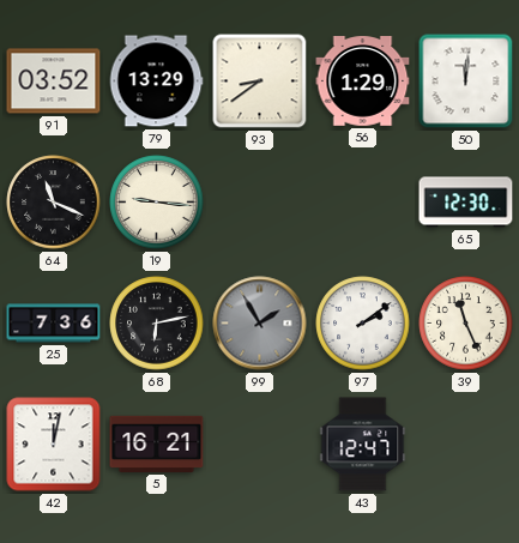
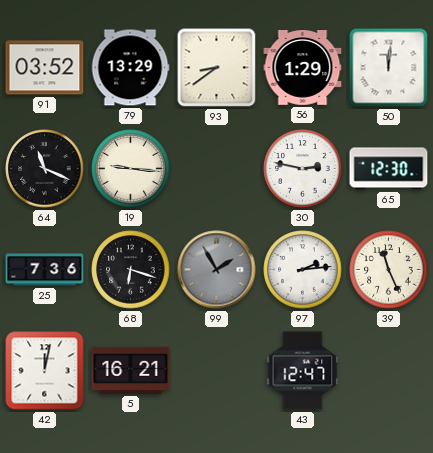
30: none -> 2:47 (303, 169)
68: 6:13 -> 6:18 (131, 270)
97: 2:09 -> 2:14 (303, 270)
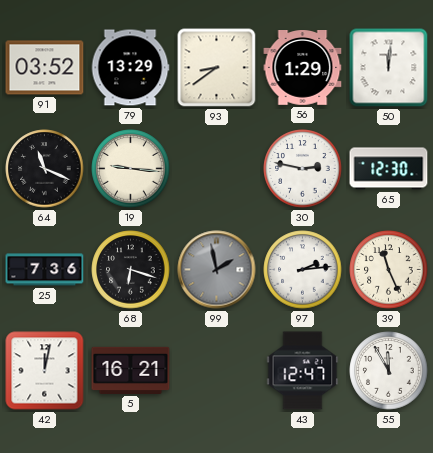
99: 1:55 -> 1:58 (217, 270)
55: none -> 11:55 (389, 371)
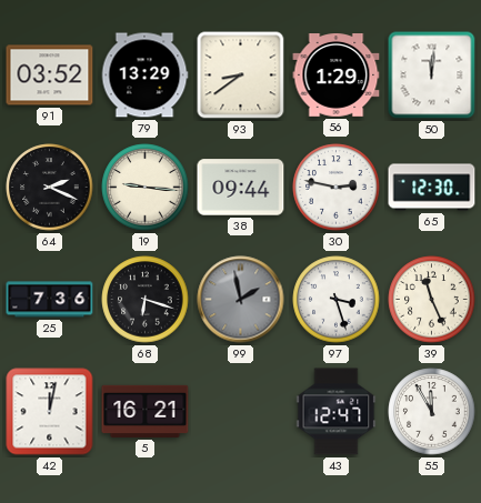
64: 11:19 -> 2:19 (50, 188)
38: none -> 09:44 (241, 188)
97: 2:14 -> 3:27 (337, 300)
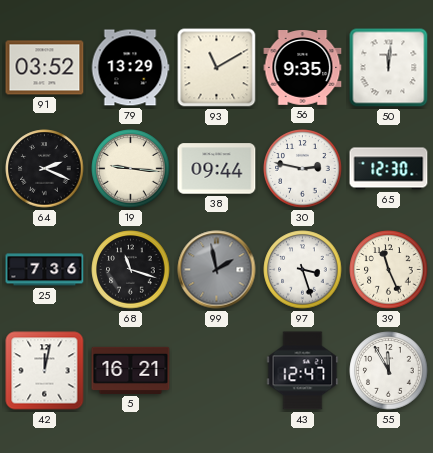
93: 8:39 -> 11:10 (217, 68)
56: 1:29 -> 9:35 (303, 68)
68: 6:18 -> 11:18 (131, 270)
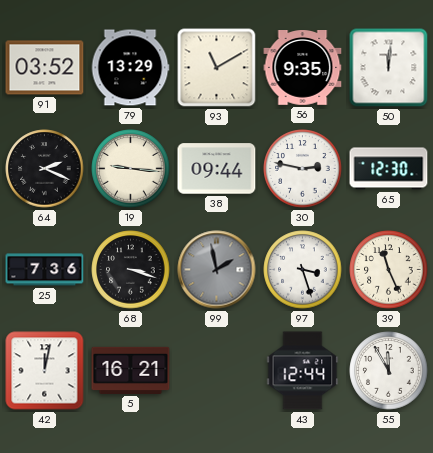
68: 11:18 -> 3:18 (131, 270)
43: 12:47 -> 12:44 (303, 371)
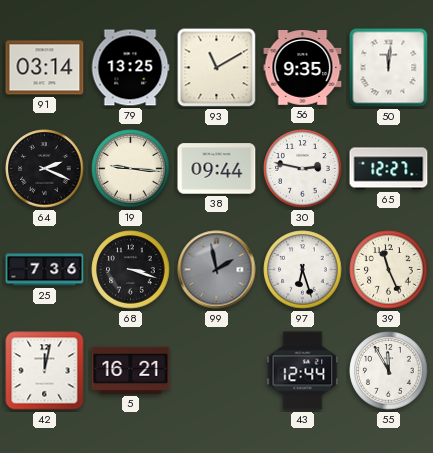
91: 03:52 -> 03:14 (45, 68)
79: 13:29 -> 13:25 (130, 68)
65: 12:30 -> 12:27 (389, 169)
97: 3:27 -> 6:27 (303, 270)
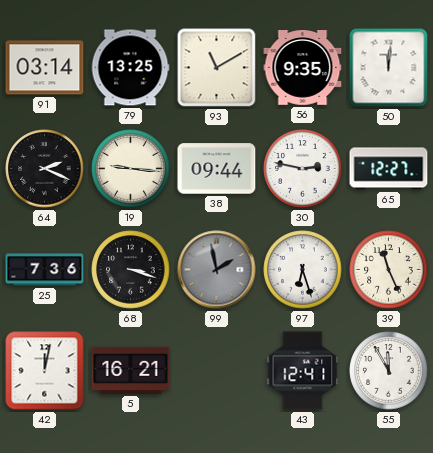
43: 12:44 -> 12:41 (303, 371)
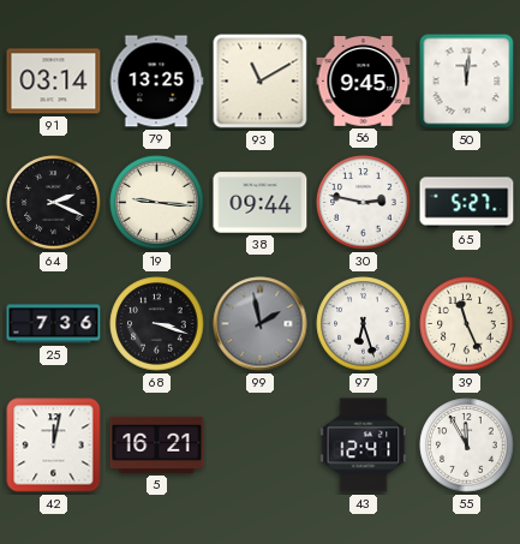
56: 9:35 -> 9:45 (364, 82)
65: 12:27 -> 5:27 (467, 203)
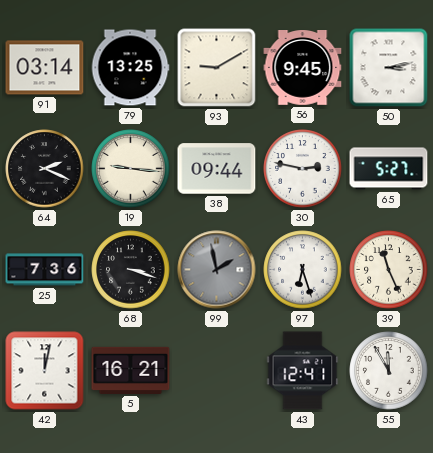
93: 11:10 -> 9:10 (217, 68)
50: 12:01 -> 3:13 (389, 68)
